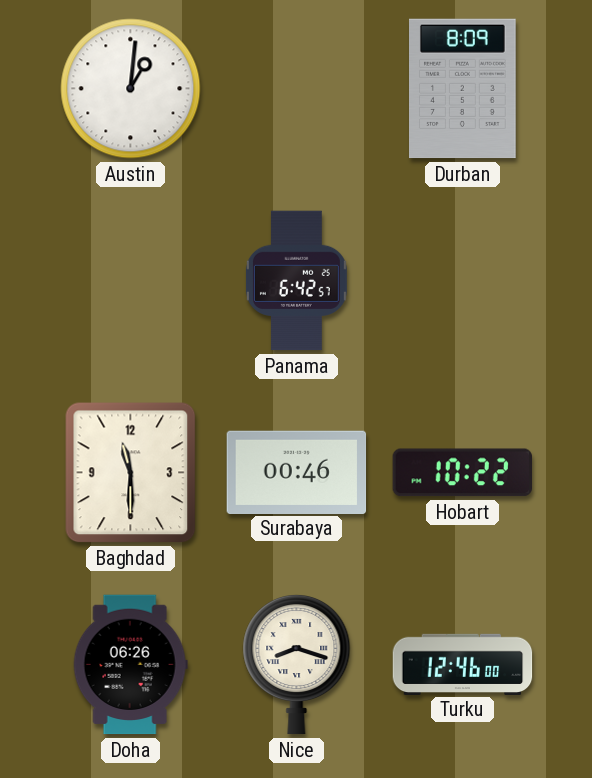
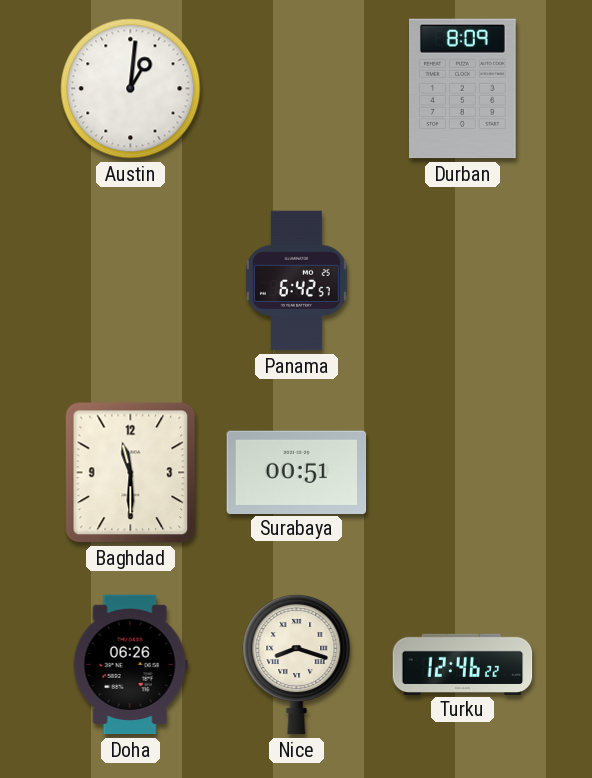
Surabaya: 00:46 -> 00:51 (297, 472)
Hobart: 10:22 -> none (462, 473)
Turku: 12:46:00 -> 12:46:22 (463, 664)
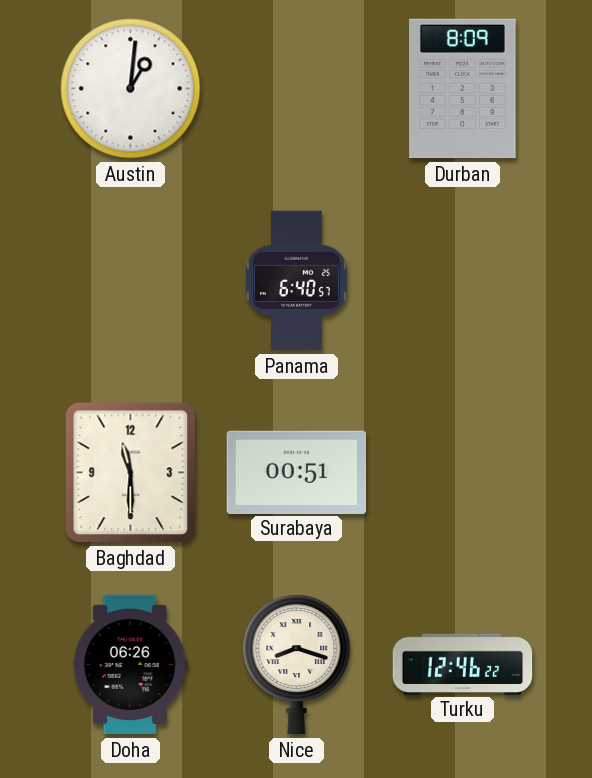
Panama: 6:42 -> 6:40 (296, 281)
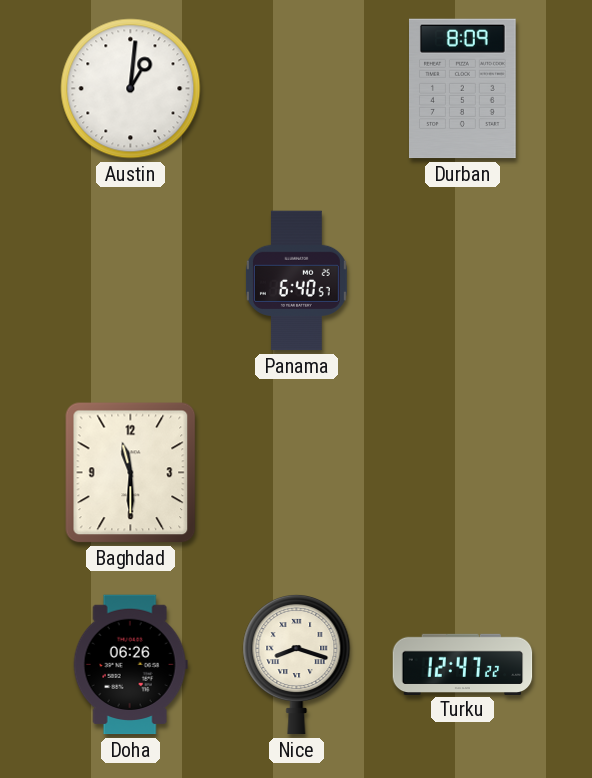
Surabaya: 00:51 -> none (297, 472)
Turku: 12:46 -> 12:47 (463, 664)
